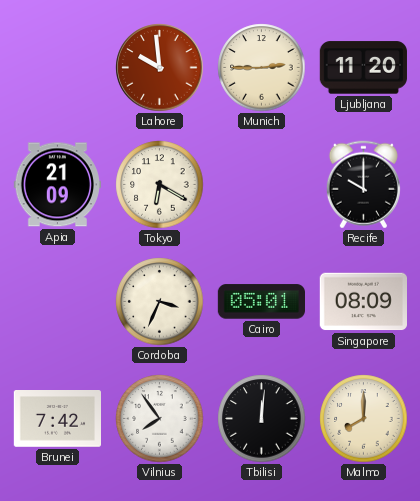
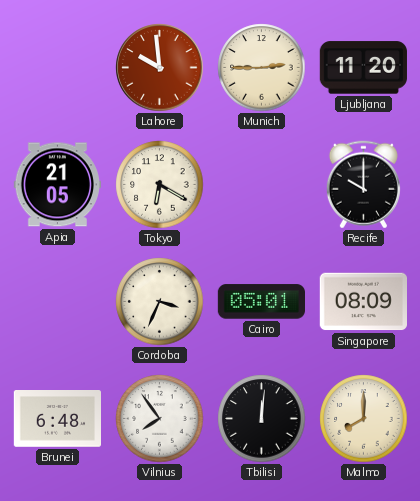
Apia: 21:09 -> 21:05 (57, 185)
Brunei: 7:42 -> 6:48 (57, 419)
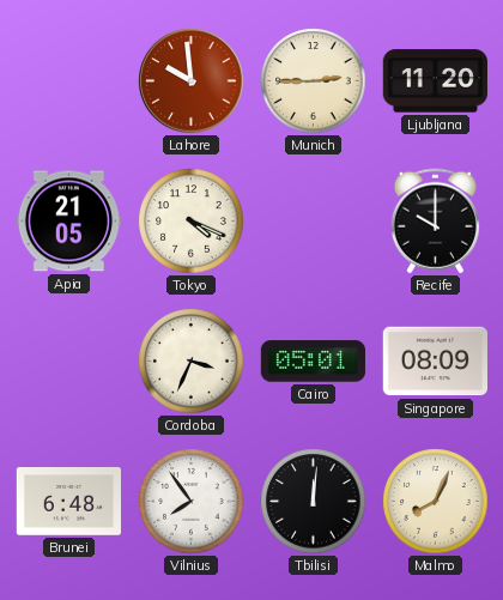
Tokyo: 6:20 -> 4:19 (192, 222)
Malmo: 8:00 -> 8:04 (436, 502)
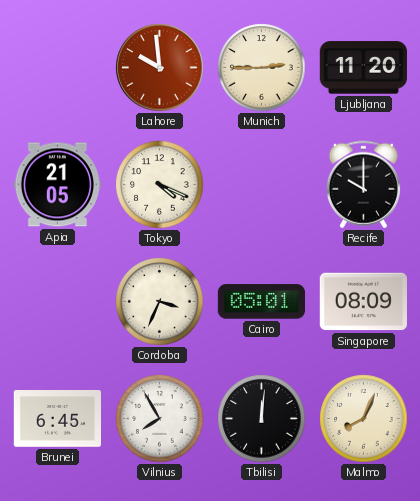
Brunei: 6:48 -> 6:45 (57, 419)
Vilnius: 7:54 -> 7:55 (160, 419)
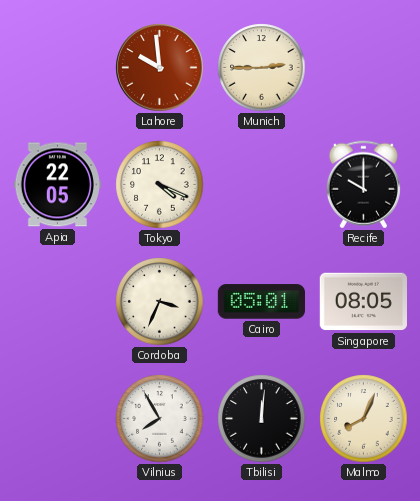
Ljubljana: 11:20 -> none (363, 68)
Apia: 21:05 -> 22:05 (57, 185)
Singapore: 08:09 -> 08:05 (363, 302)
Brunei: 6:45 -> none (57, 419)
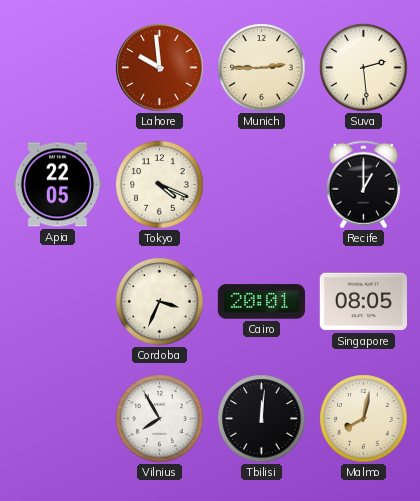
Suva: none -> 2:29 (364, 68)
Recife: 10:00 -> 1:00 (363, 185)
Cairo: 05:01 -> 20:01 (261, 302)
Malmo: 8:04 -> 8:02 (364, 419)
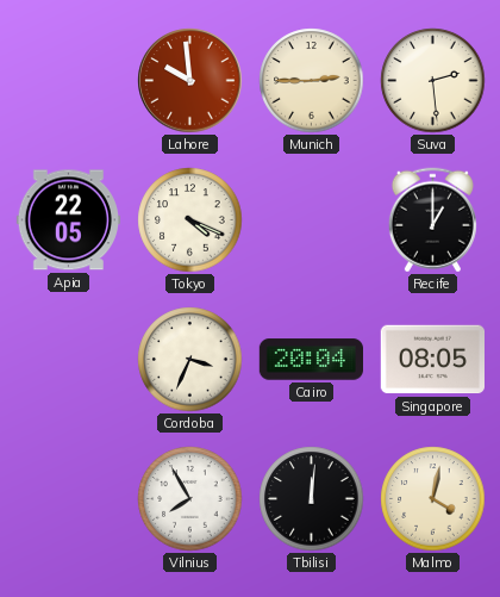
Cairo: 20:01 -> 20:04 (311, 360)
Malmo: 8:02 -> 4:02 (433, 499)
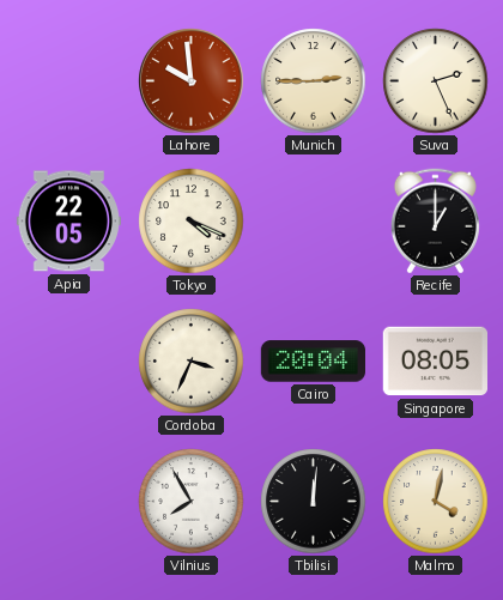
Suva: 2:29 -> 2:26 (436, 81)
